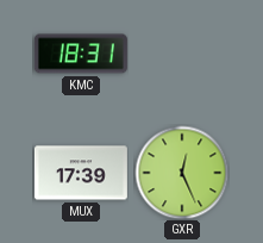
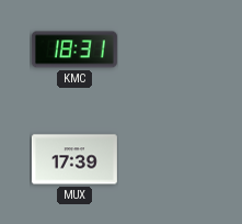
GXR: 12:26 -> none (182, 173)
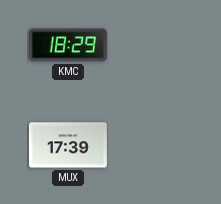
KMC: 18:31 -> 18:29 (68, 45)
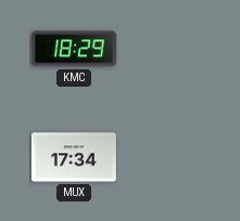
MUX: 17:39 -> 17:34 (74, 157)
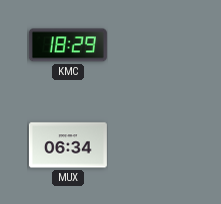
MUX: 17:34 -> 06:34 (68, 145)
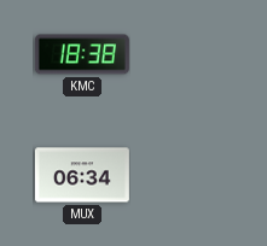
KMC: 18:29 -> 18:38 (82, 54)
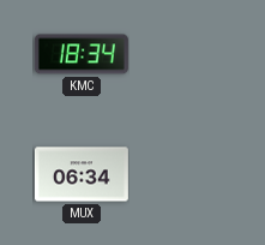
KMC: 18:38 -> 18:34 (82, 54)
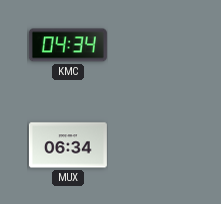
KMC: 18:34 -> 04:34 (68, 45)
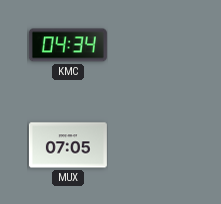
MUX: 06:34 -> 07:05 (68, 145)
